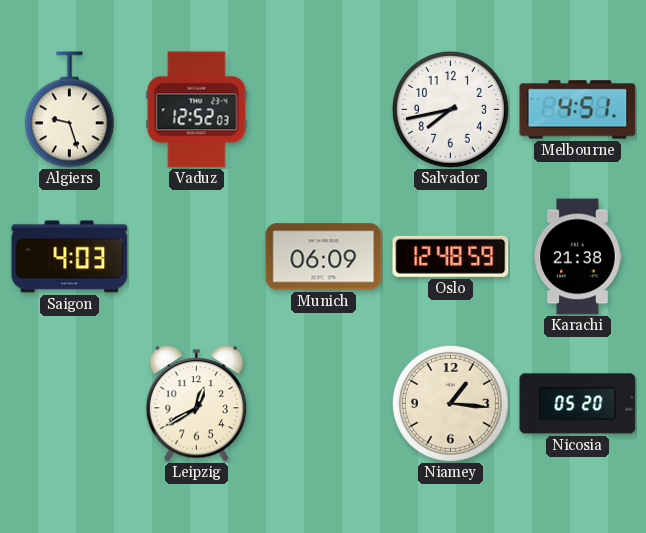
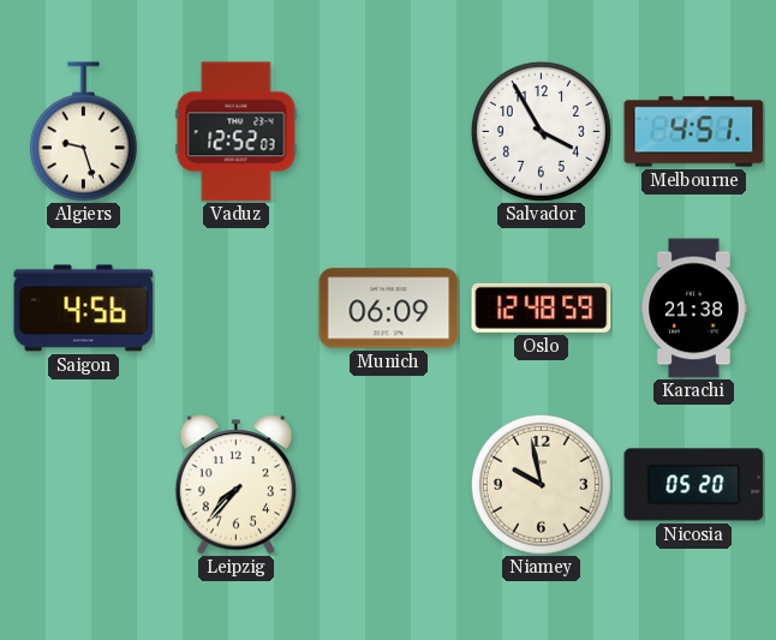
Salvador: 7:43 -> 3:55 (541, 131)
Saigon: 4:03 -> 4:56 (84, 309)
Leipzig: 12:40 -> 7:37 (237, 485)
Niamey: 1:16 -> 9:58 (541, 484)
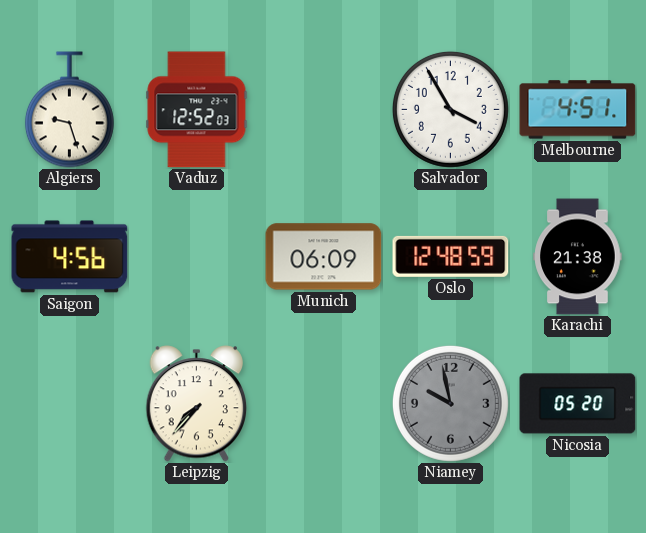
Niamey dial: cream -> grey (450, 403)
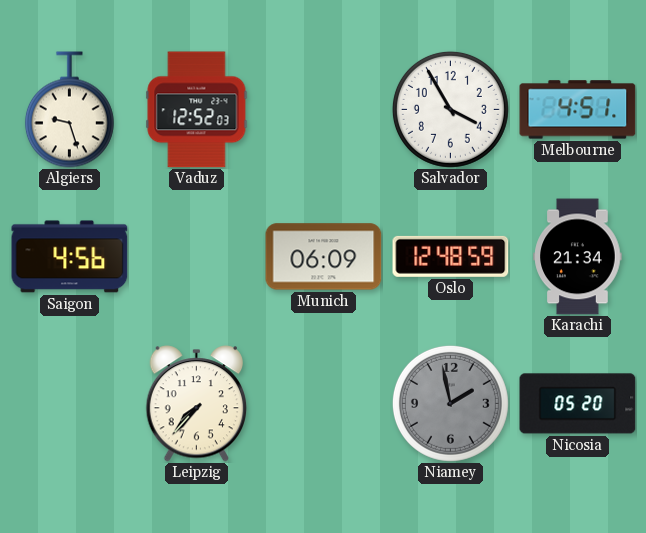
Karachi: 21:38 -> 21:34 (578, 257)
Niamey: 9:58 -> 1:58 (450, 403)
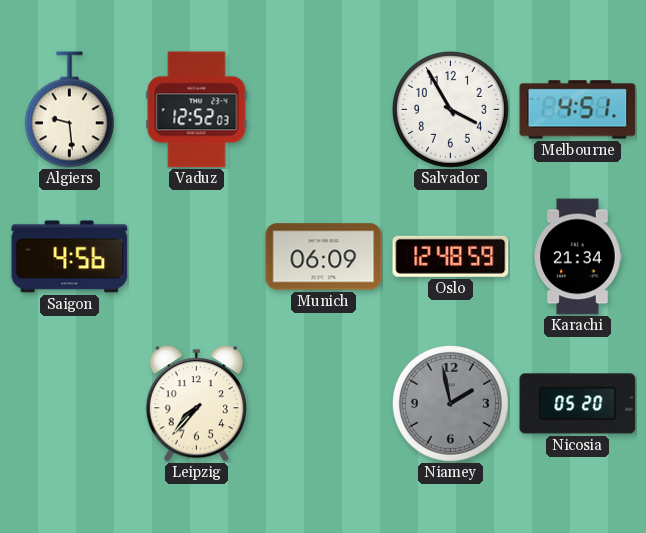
Algiers: 9:27 -> 9:29 (69, 110)
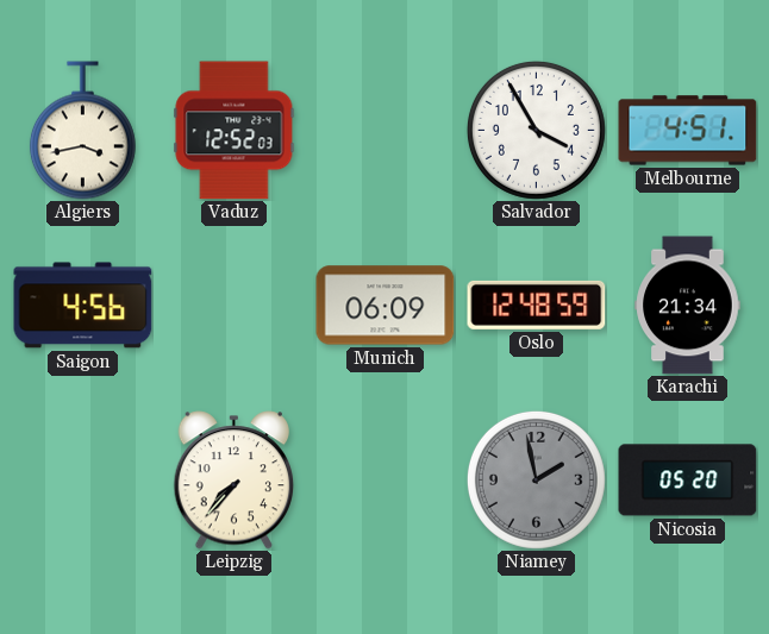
Algiers: 9:29 -> 3:43 (82, 131)
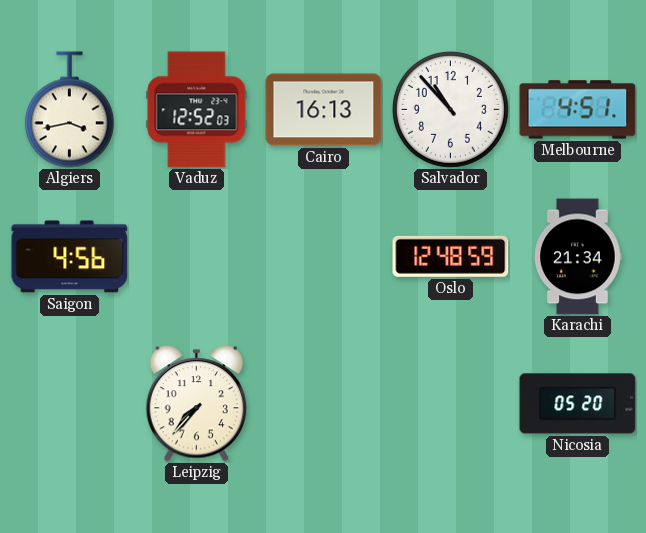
Cairo: none -> 16:13 (324, 110)
Salvador: 3:55 -> 10:53 (450, 109)
Munich: 06:09 -> none (386, 306)
Niamey: 1:58 -> none (536, 479)
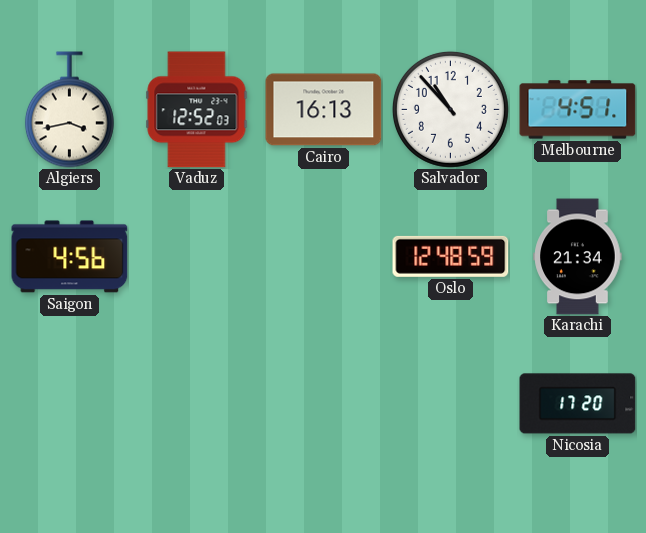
Leipzig: 7:37 -> none (197, 404)
Nicosia: 05:20 -> 17:20 (578, 404)
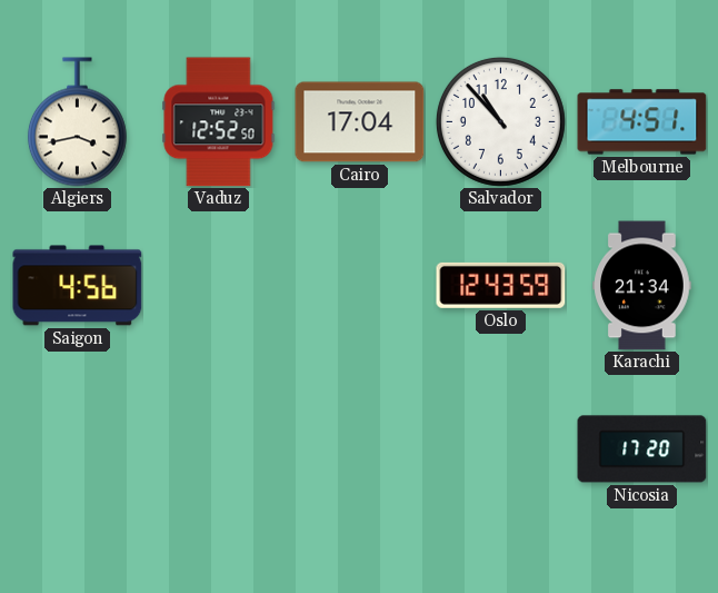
Vaduz: 12:52:03 -> 12:52:50 (219, 122)
Cairo: 16:13 -> 17:04 (360, 122)
Oslo: 12:48 -> 12:43 (501, 285)
